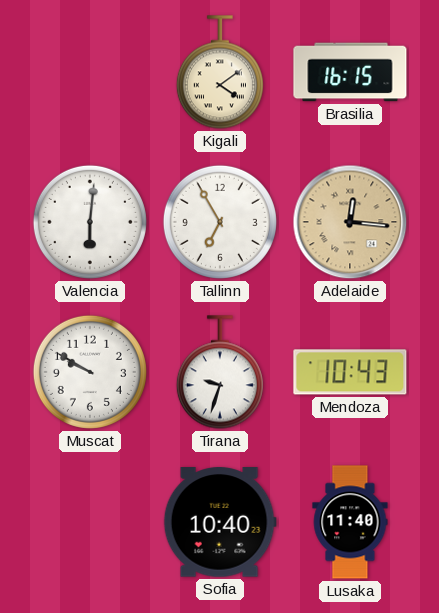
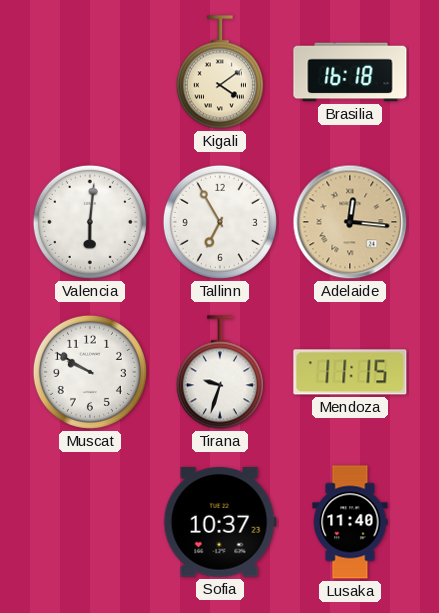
Brasilia: 16:15 -> 16:18 (350, 72)
Mendoza: 10:43 -> 11:15 (350, 372)
Sofia: 10:40 -> 10:37 (220, 522)
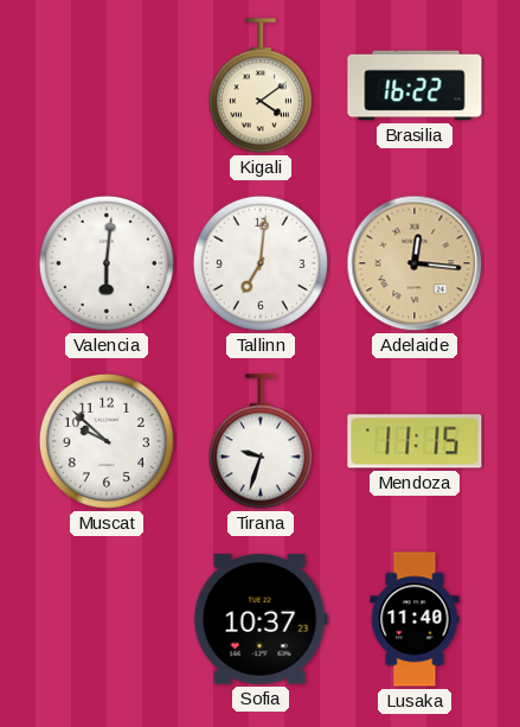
Brasilia: 16:18 -> 16:22 (415, 85)
Tallinn: 6:55 -> 7:01 (261, 263)
Muscat: 9:50 -> 9:52 (107, 441)
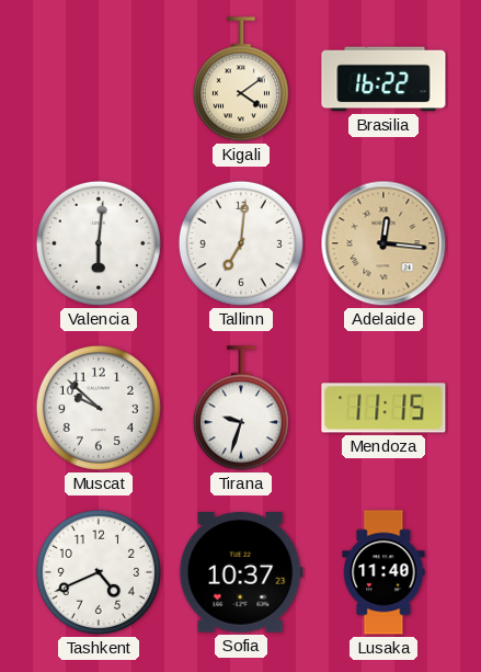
Tashkent: none -> 4:41 (99, 572)
